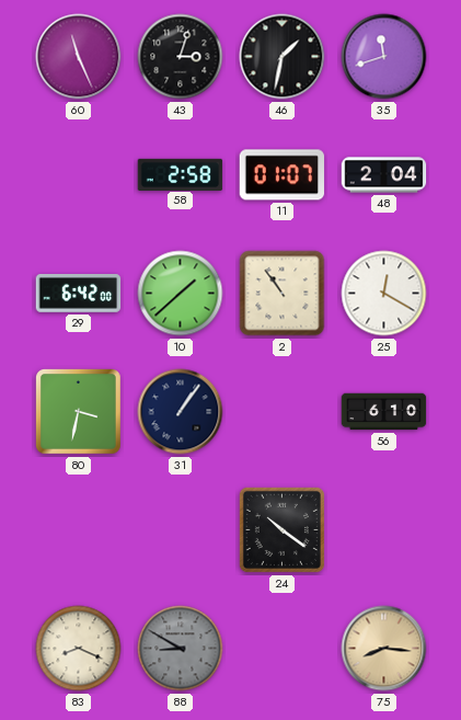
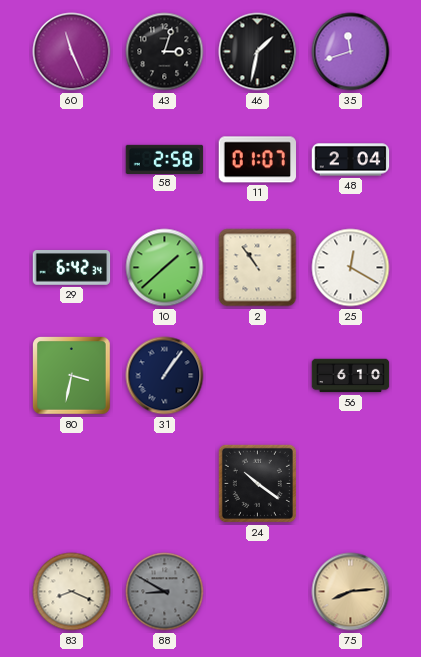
29: 6:42:00 -> 6:42:34 (72, 268)
75: 8:16 -> 8:14 (351, 592)
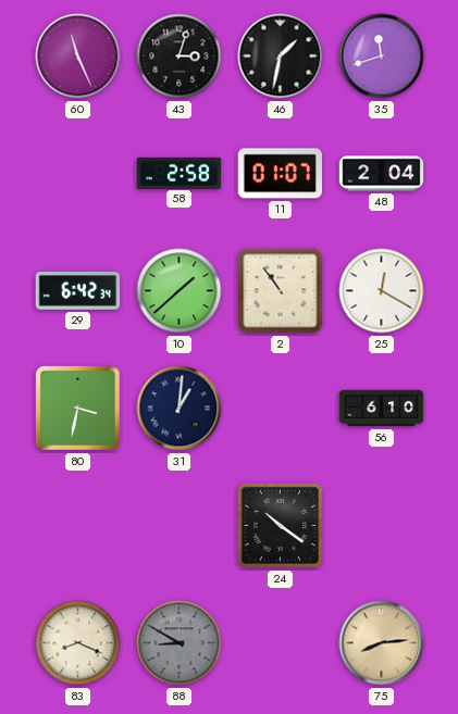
31: 1:06 -> 1:01 (180, 409)
